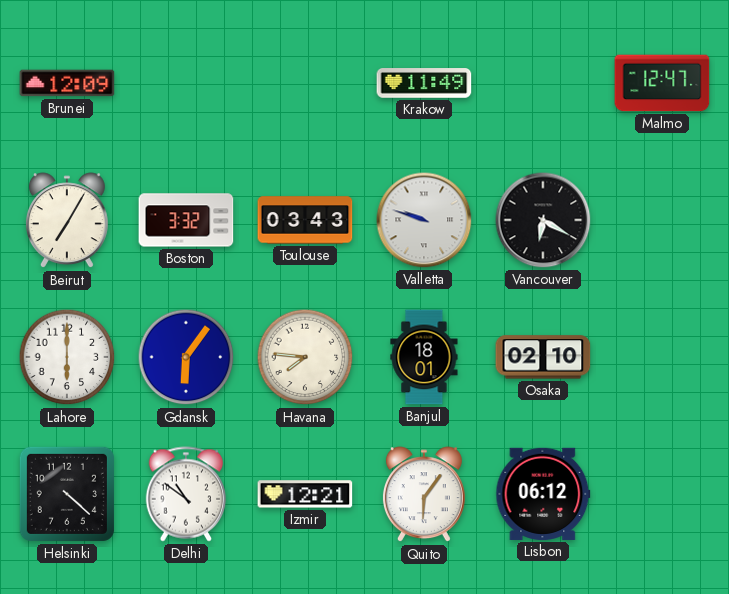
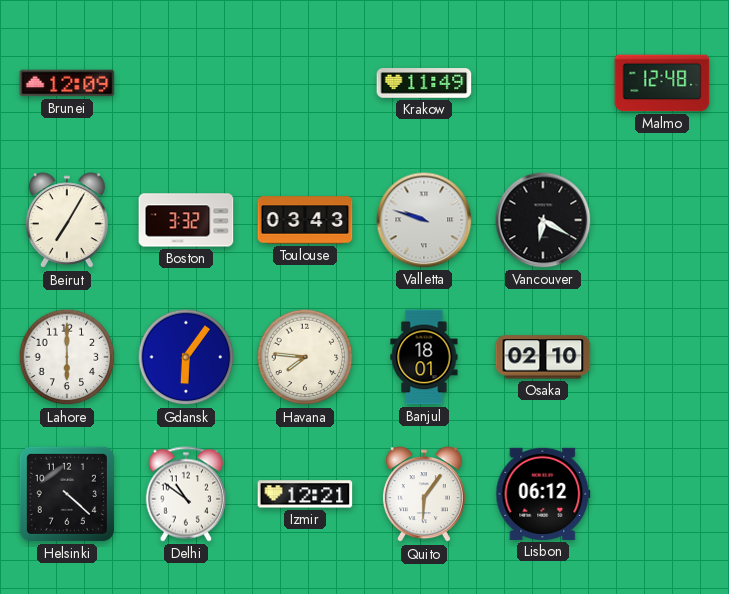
Malmo: 12:47 -> 12:48 (662, 83)
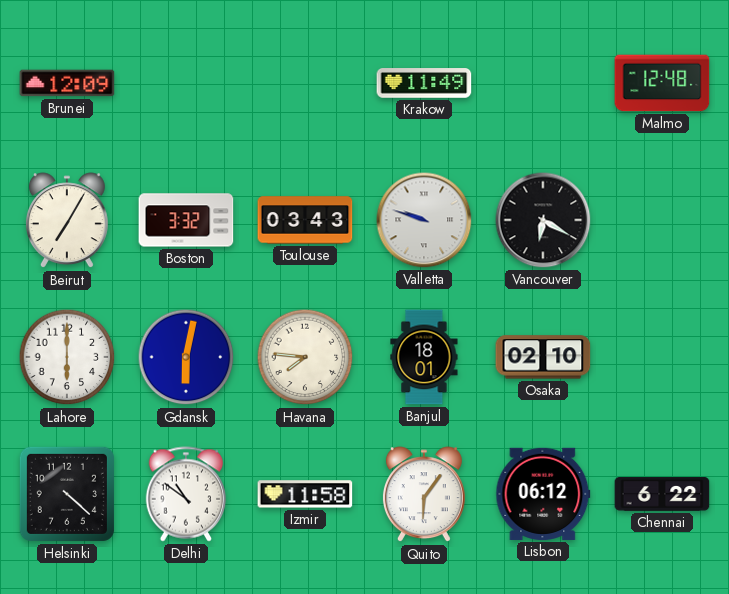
Gdansk: 6:06 -> 6:02 (186, 357)
Izmir: 12:21 -> 11:58 (305, 494)
Chennai: none -> 6:22 (662, 494)
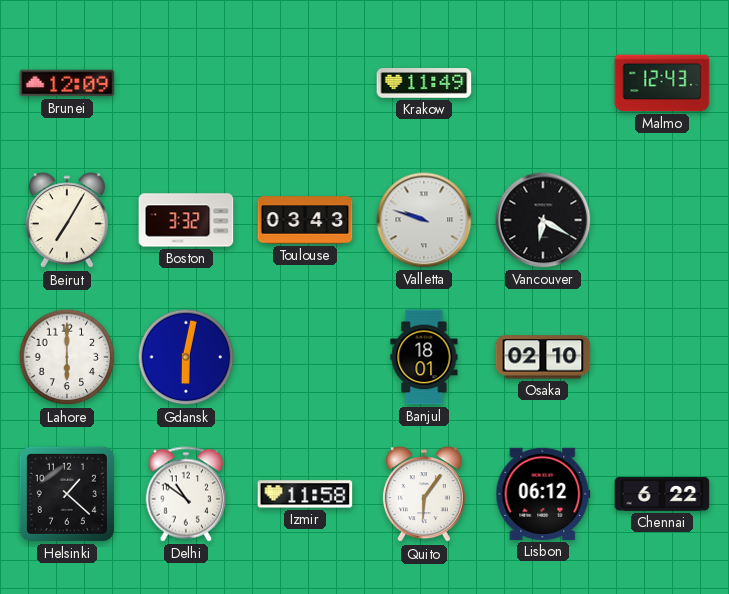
Malmo: 12:48 -> 12:43 (662, 83)
Havana: 7:46 -> none (305, 357)
Helsinki: 4:22 -> 1:22 (67, 494)
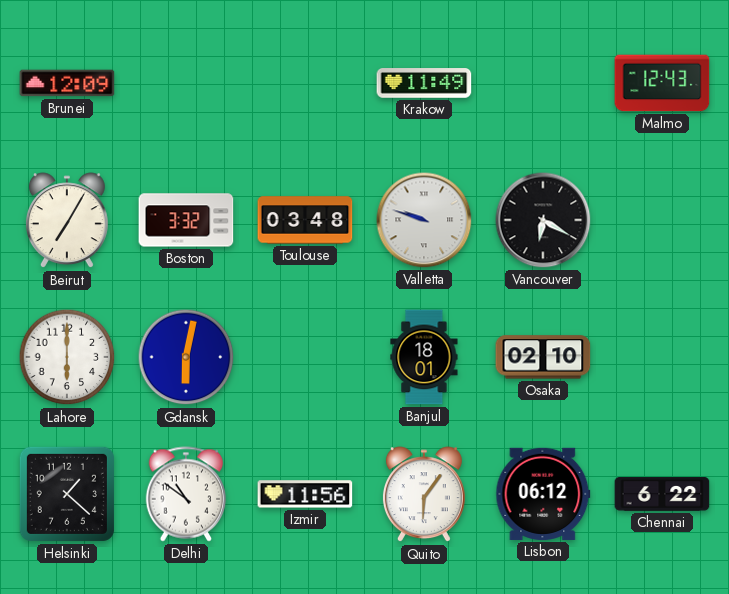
Toulouse: 03:43 -> 03:48 (305, 220)
Izmir: 11:58 -> 11:56 (305, 494)
